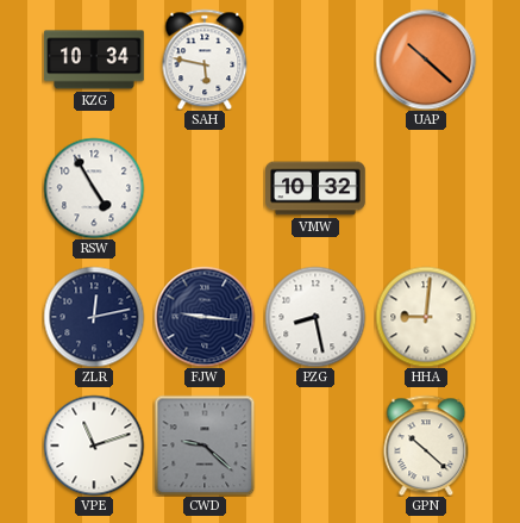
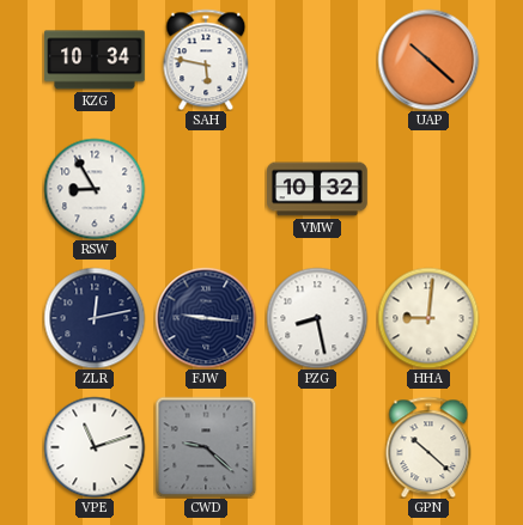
RSW: 4:55 -> 8:55 (95, 189)
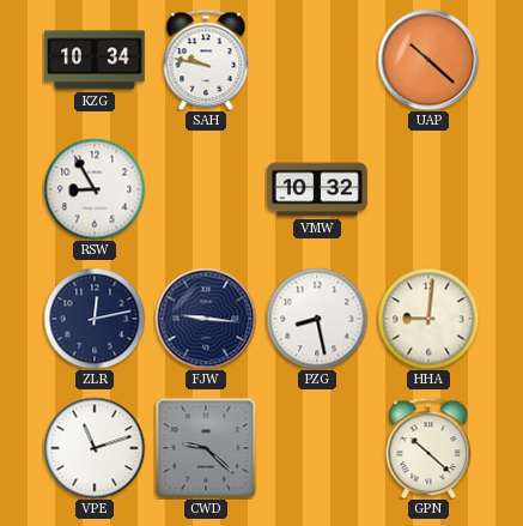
SAH: 5:47 -> 9:47 (206, 60)
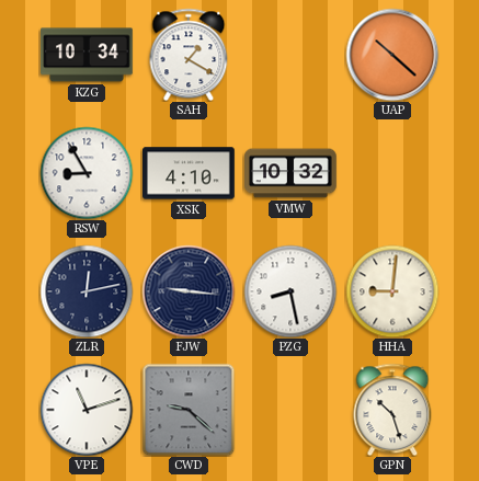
SAH: 9:47 -> 1:20 (189, 55)
XSK: none -> 4:10 (190, 173)
GPN: 10:22 -> 10:27 (392, 410)
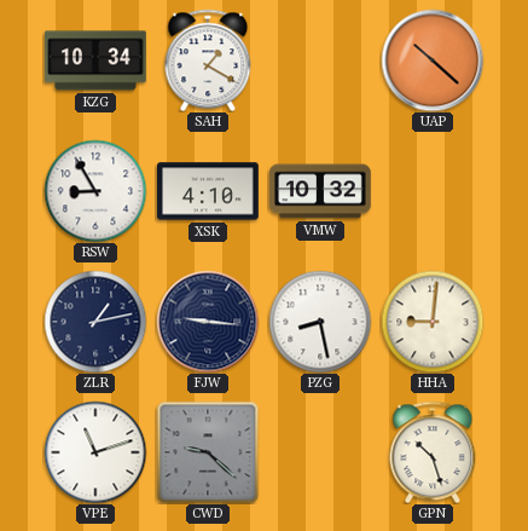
ZLR: 12:13 -> 1:13 (95, 322)
